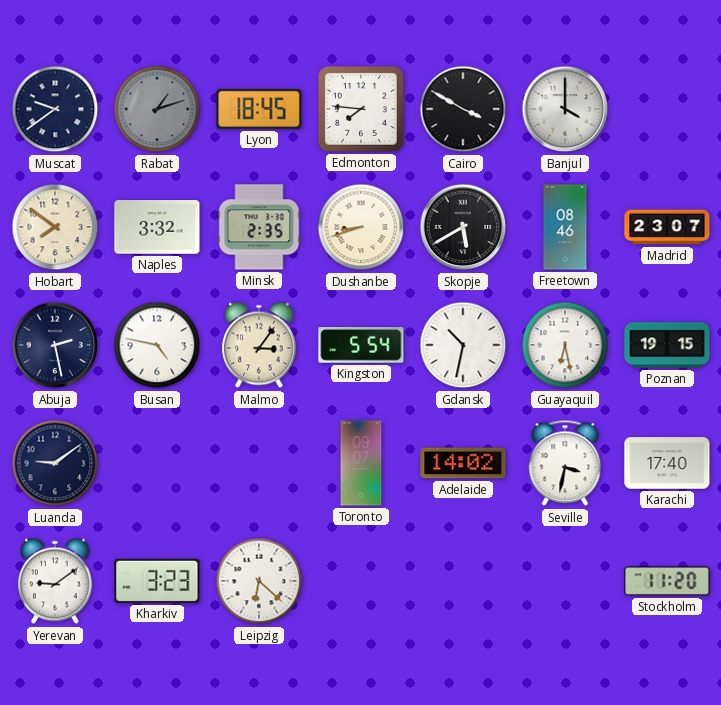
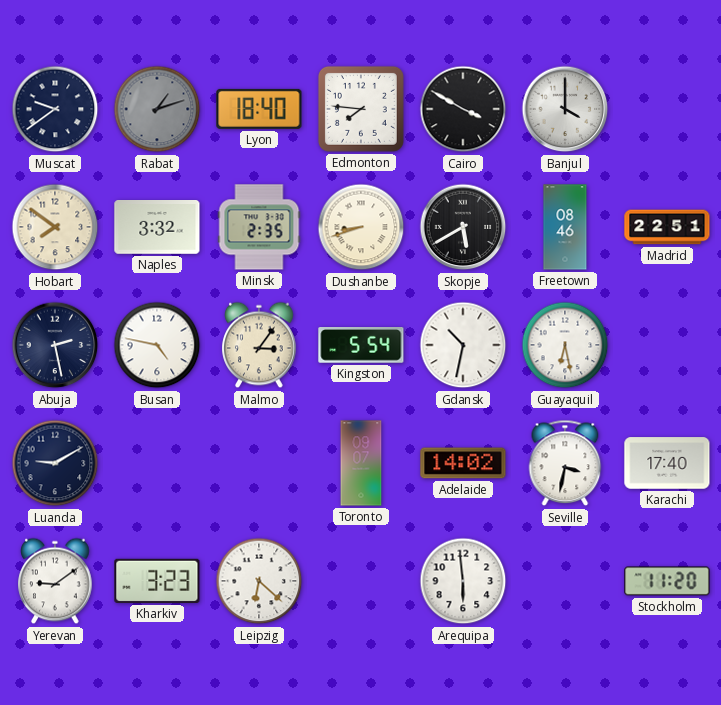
Lyon: 18:45 -> 18:40 (259, 109)
Madrid: 23:07 -> 22:51 (667, 227)
Poznan: 19:15 -> none (667, 345)
Luanda: 9:09 -> 9:10 (55, 463)
Arequipa: none -> 5:59 (463, 581)
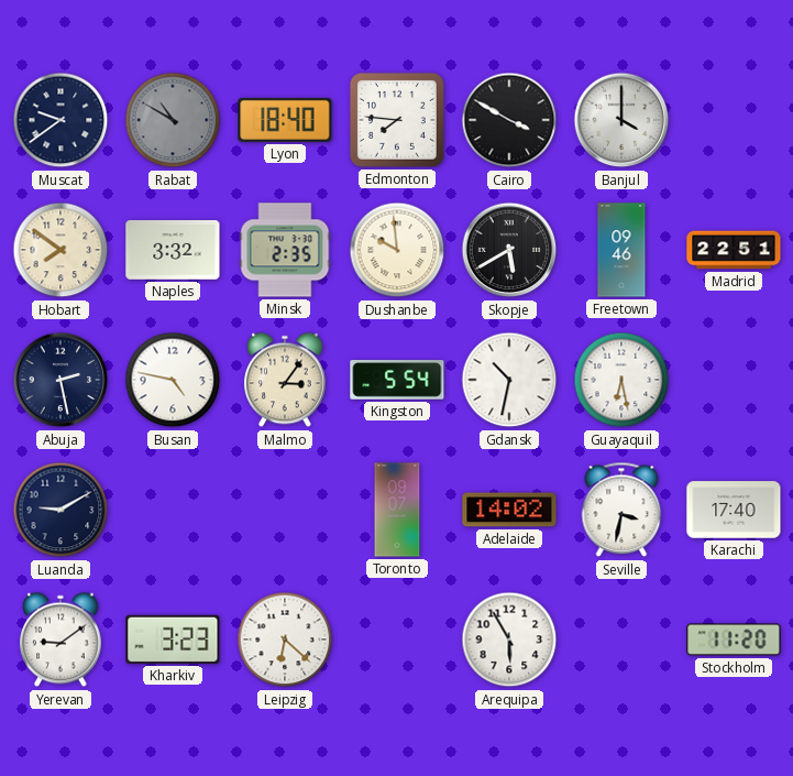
Rabat: 1:12 -> 10:50 (173, 120)
Dushanbe: 8:42 -> 9:59 (397, 250)
Freetown: 08:46 -> 09:46 (621, 250)
Arequipa: 5:59 -> 5:55 (509, 640)
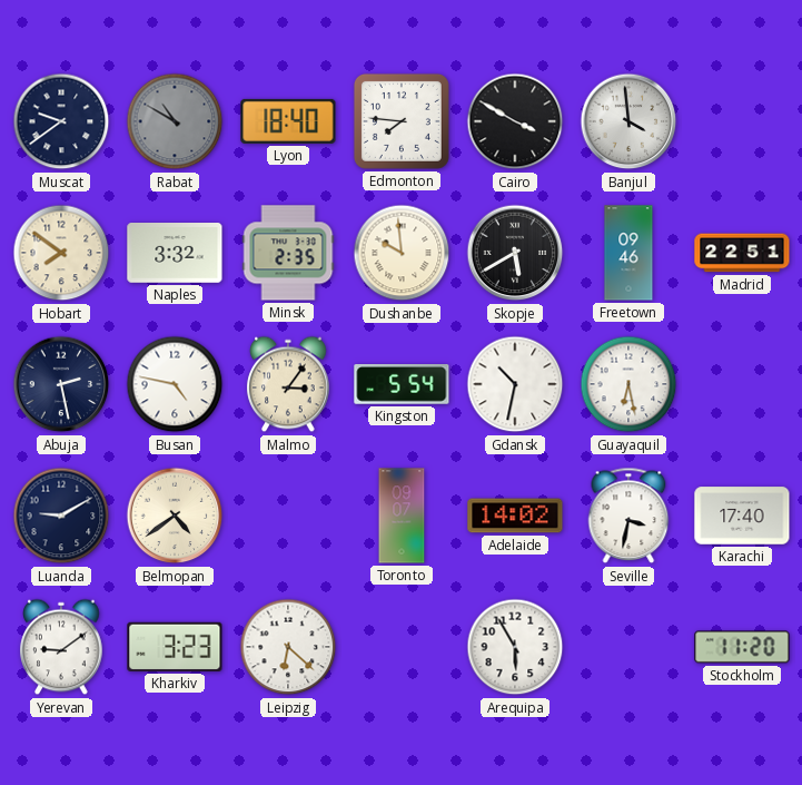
Banjul: 4:00 -> 3:59 (628, 121)
Belmopan: none -> 4:39 (175, 516)
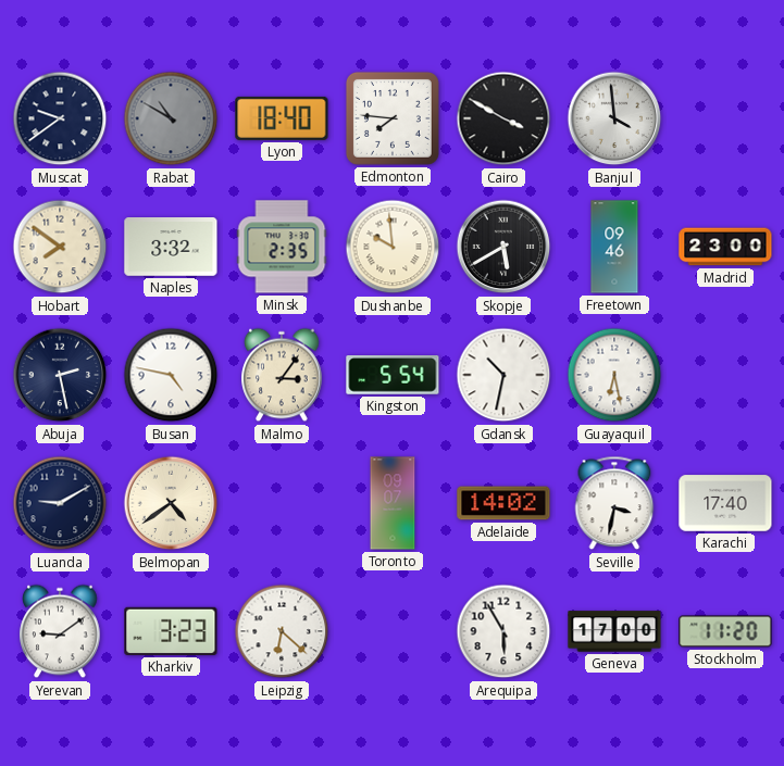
Madrid: 22:51 -> 23:00 (725, 247)
Geneva: none -> 17:00 (614, 631)
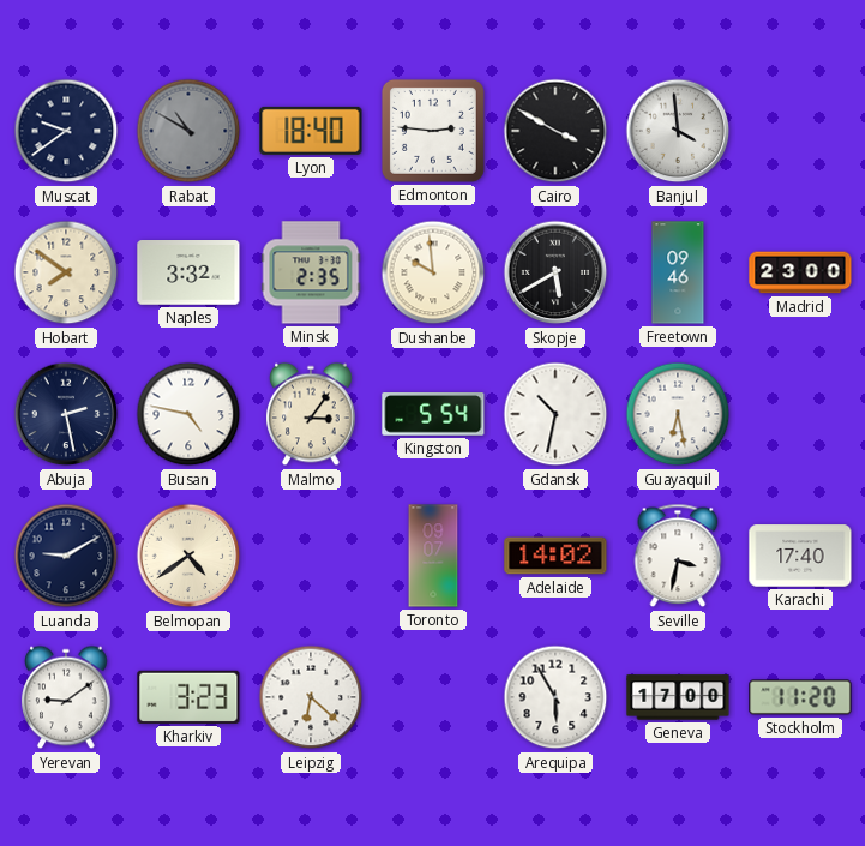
Edmonton: 7:46 -> 2:46 (433, 131)
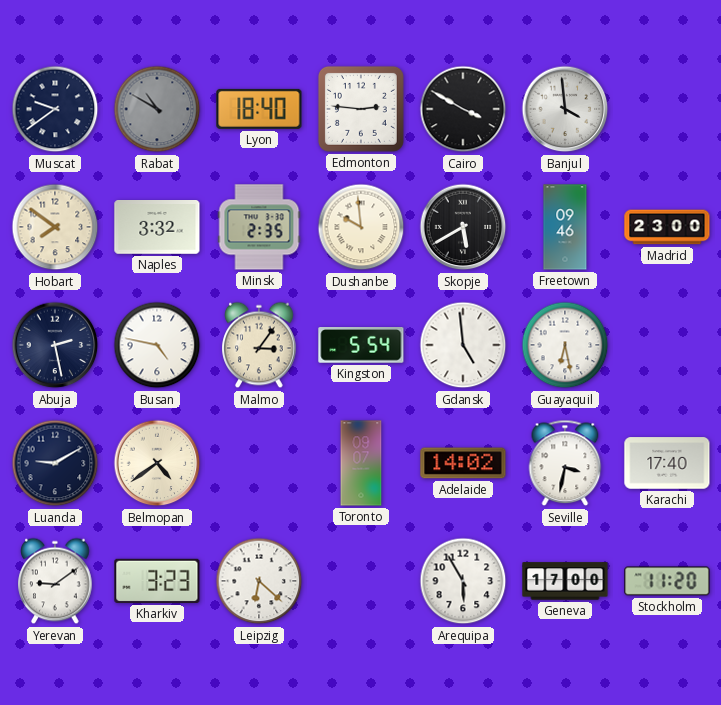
Gdansk: 10:32 -> 4:59 (463, 345)
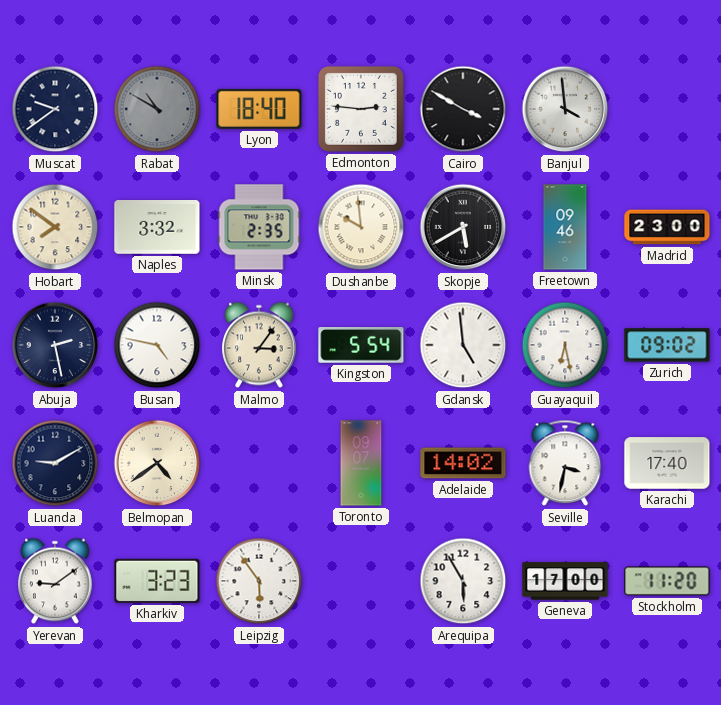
Zurich: none -> 09:02 (667, 345)
Leipzig: 6:22 -> 5:54 (259, 581)
